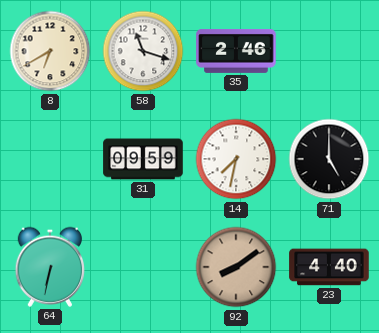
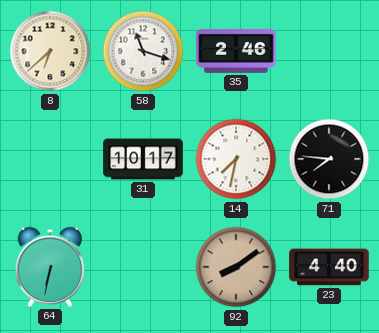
8: 6:40 -> 6:38 (50, 51)
31: 09:59 -> 10:17 (143, 159)
71: 5:00 -> 7:46 (329, 159)
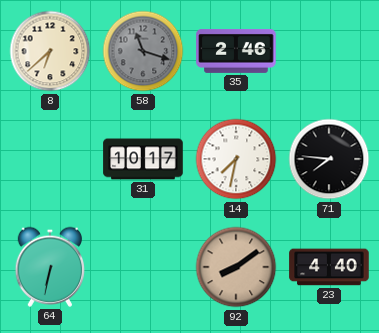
58 dial: white -> grey (143, 51)
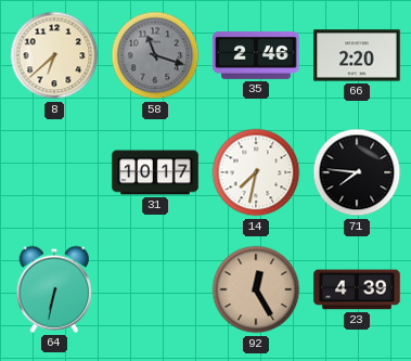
66: none -> 2:20 (357, 55)
92: 8:09 -> 12:25 (256, 289)
23: 4:40 -> 4:39 (357, 289)
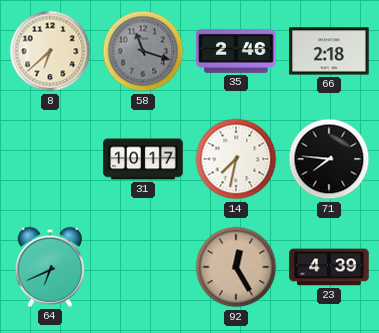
66: 2:20 -> 2:18 (329, 51)
64: 6:32 -> 6:41 (49, 267)
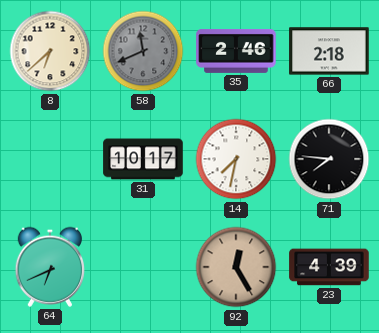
58: 11:18 -> 11:41 (143, 51)
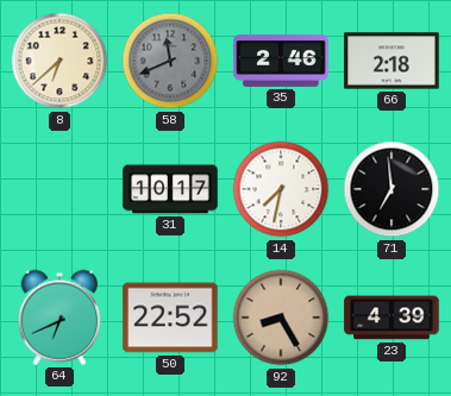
71: 7:46 -> 6:59 (392, 189)
50: none -> 22:52 (170, 318)
92: 12:25 -> 8:25 (281, 318)
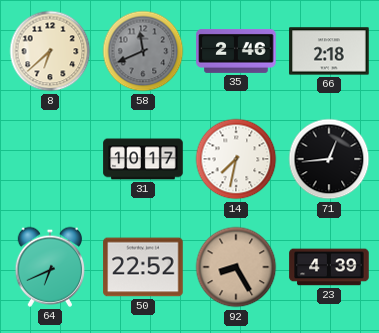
71: 6:59 -> 12:44 (329, 159)
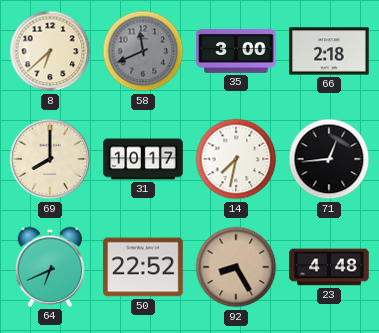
35: 2:46 -> 3:00 (236, 52)
69: none -> 8:00 (50, 159)
23: 4:39 -> 4:48 (329, 267)
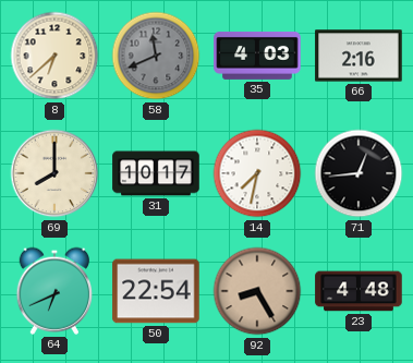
35: 3:00 -> 4:03 (257, 57)
66: 2:18 -> 2:16 (359, 56)
50: 22:52 -> 22:54 (156, 291)
